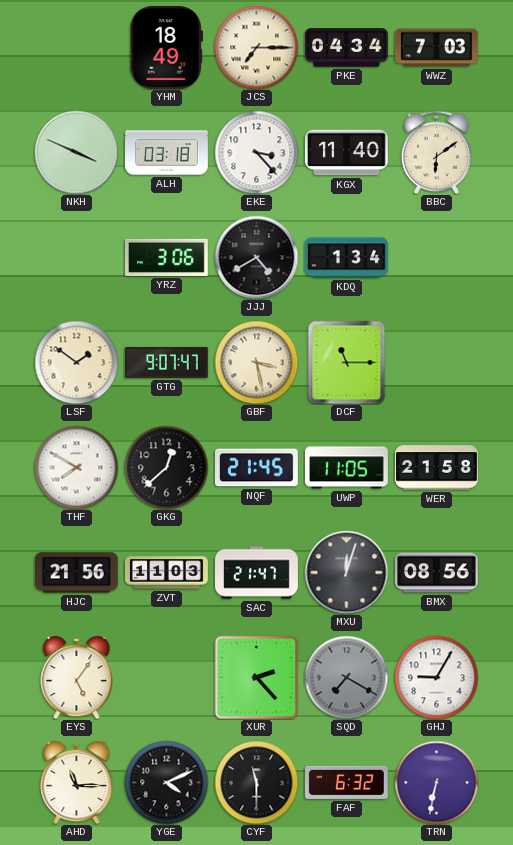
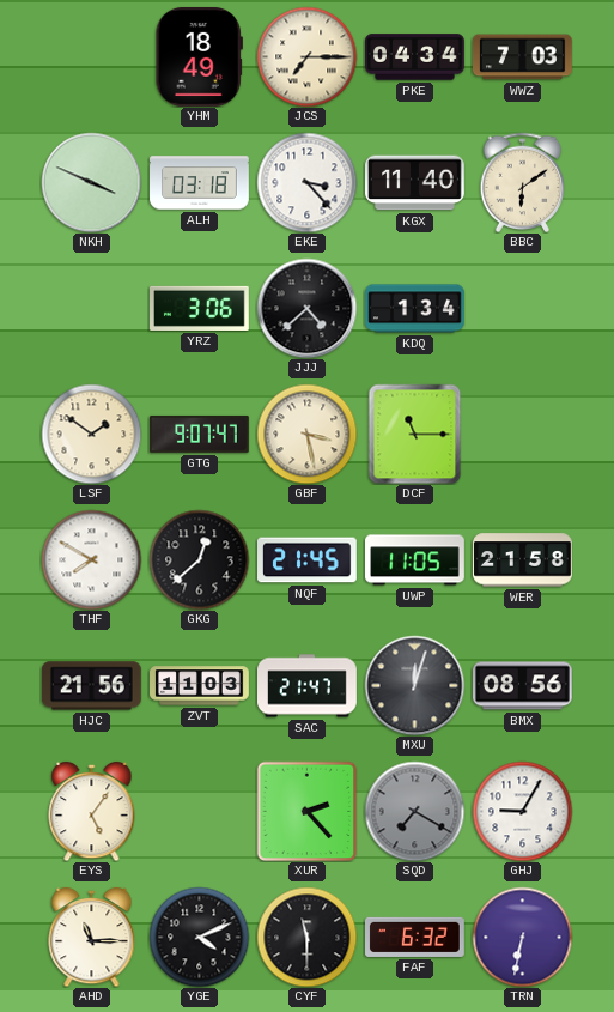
JJJ: 4:40 -> 4:38 (306, 308)
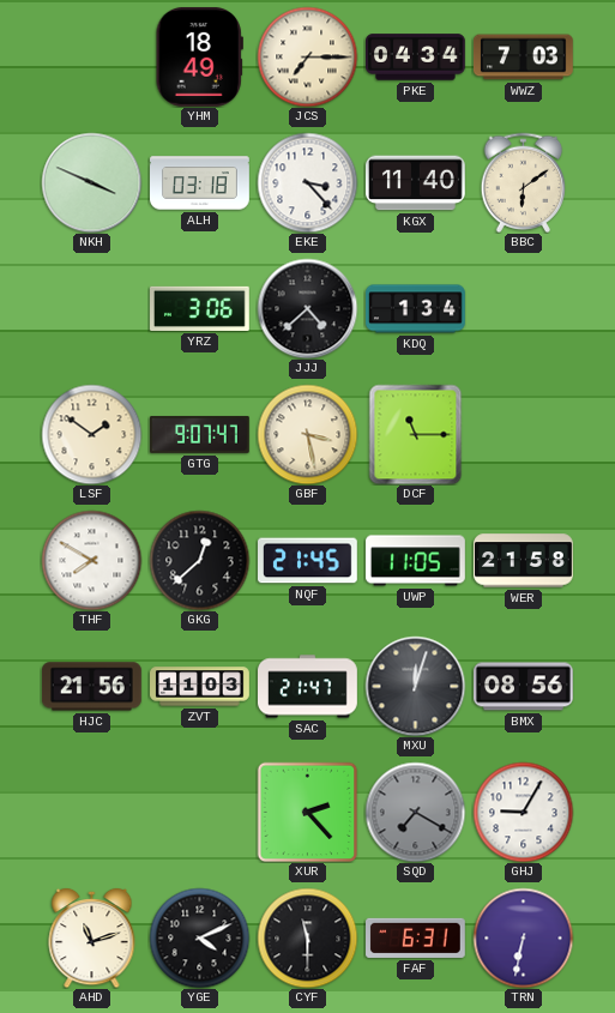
EYS: 5:06 -> none (92, 811)
AHD: 11:15 -> 11:12 (92, 937)
FAF: 6:32 -> 6:31 (416, 937)
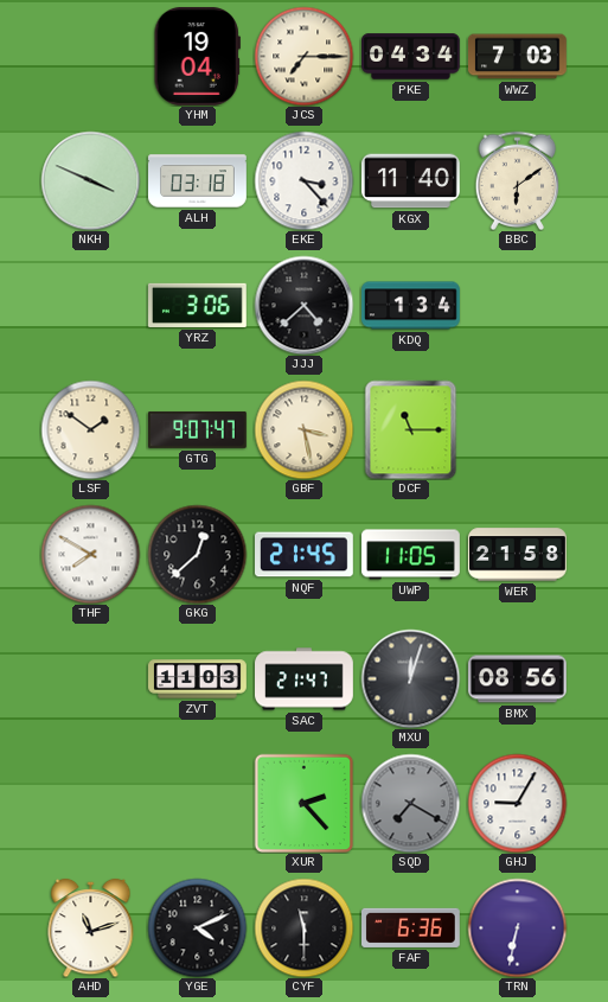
YHM: 18:49 -> 19:04 (197, 56)
HJC: 21:56 -> none (92, 687)
FAF: 6:31 -> 6:36 (411, 927)
